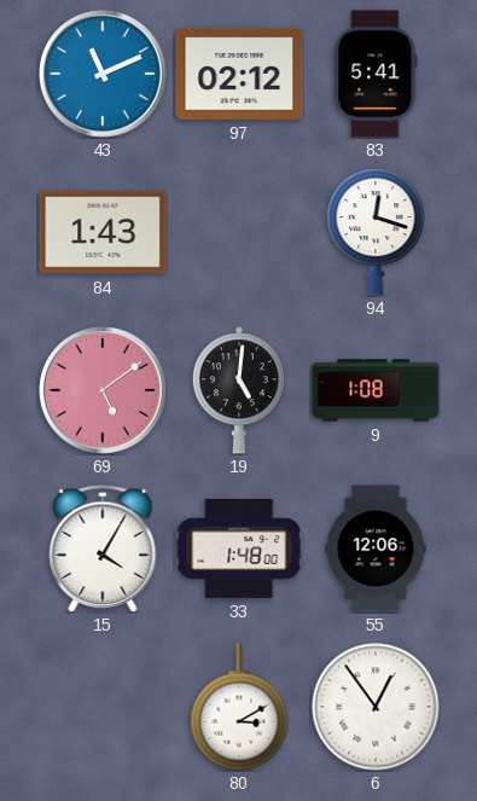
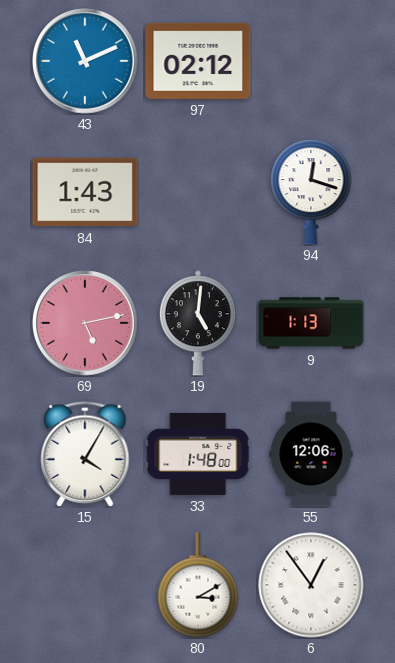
83: 5:41 -> none (376, 74)
69: 5:09 -> 5:13 (85, 323)
9: 1:08 -> 1:13 (311, 323)
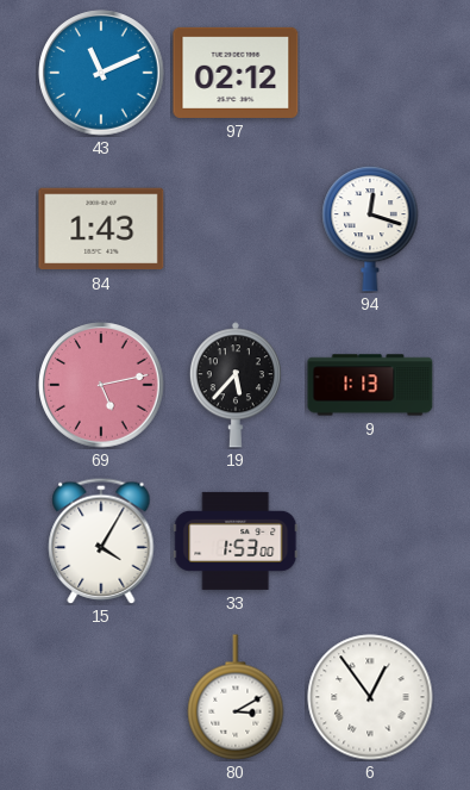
19: 5:01 -> 5:37 (236, 385)
33: 1:48 -> 1:53 (236, 541)
55: 12:06 -> none (311, 454)
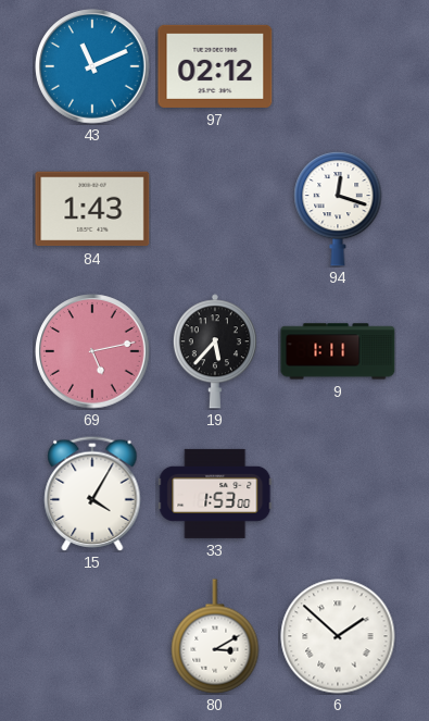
9: 1:13 -> 1:11 (338, 351)
6: 12:54 -> 1:52 (338, 636)
